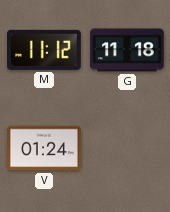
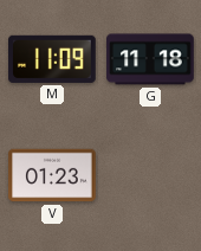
M: 11:12 -> 11:09 (53, 59)
V: 01:24 -> 01:23 (52, 175)
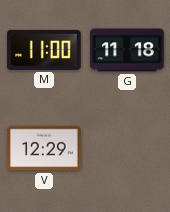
M: 11:09 -> 11:00 (45, 50)
V: 01:23 -> 12:29 (44, 148)
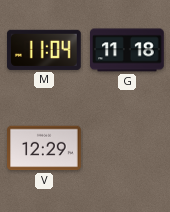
M: 11:00 -> 11:04 (45, 50)
